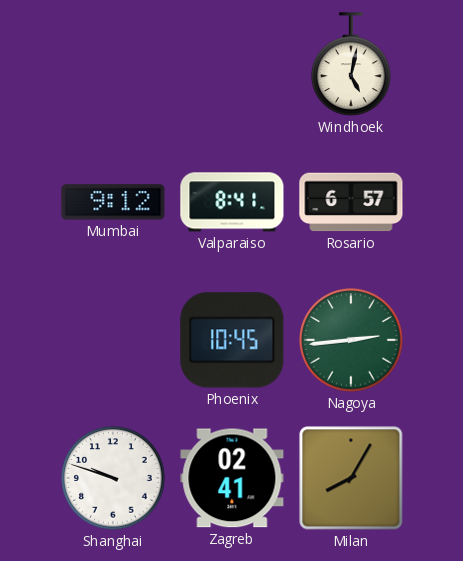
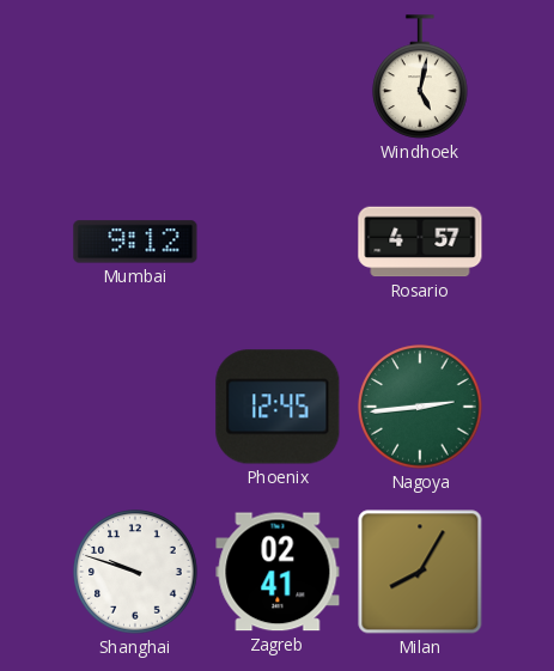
Valparaiso: 8:41 -> none (232, 202)
Rosario: 6:57 -> 4:57 (420, 242)
Phoenix: 10:45 -> 12:45 (278, 407)
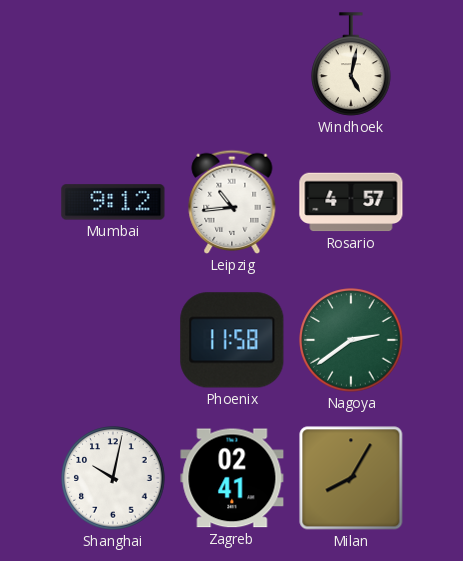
Leipzig: none -> 10:44 (232, 202)
Phoenix: 12:45 -> 11:58 (232, 340)
Nagoya: 2:44 -> 2:39 (351, 340)
Shanghai: 9:48 -> 10:02 (113, 478)
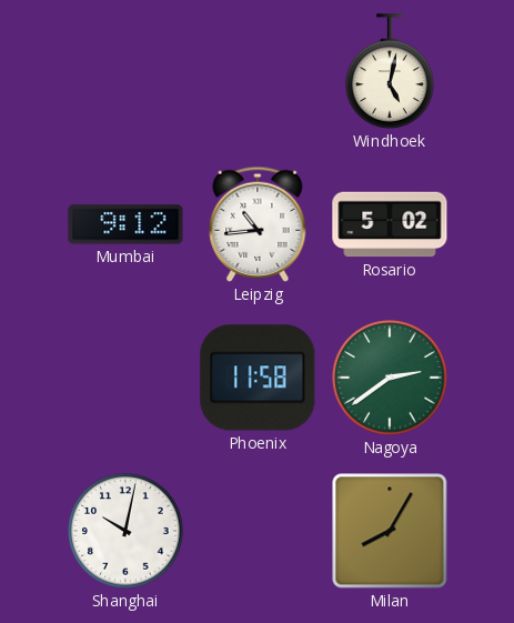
Rosario: 4:57 -> 5:02 (390, 224)
Zagreb: 02:41 -> none (232, 478)
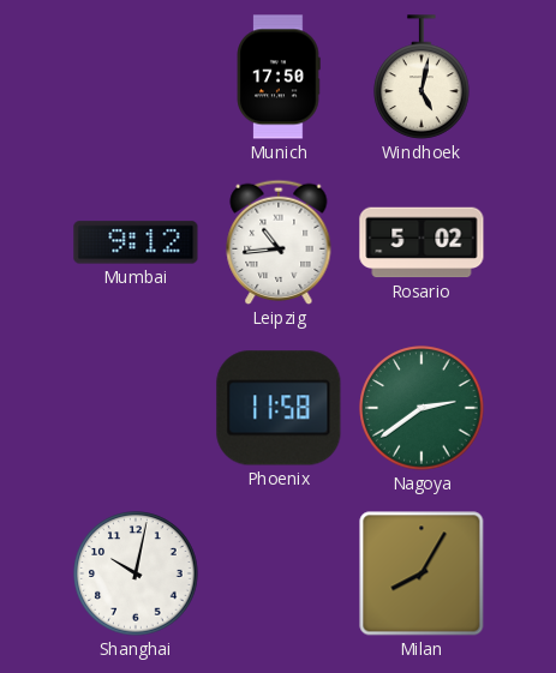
Munich: none -> 17:50 (279, 77)
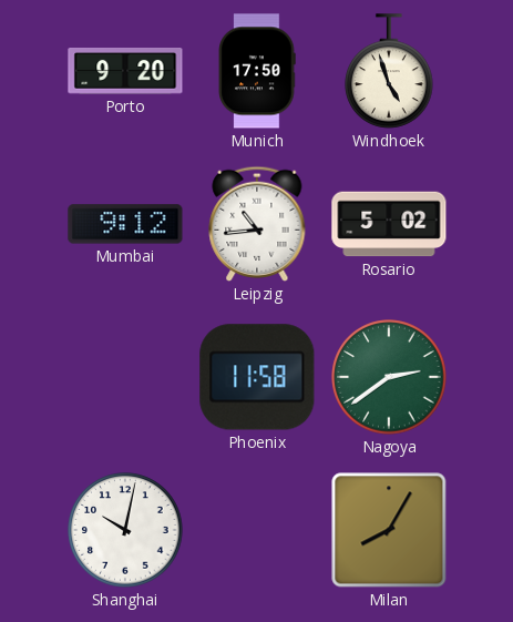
Porto: none -> 9:20 (125, 72)
Windhoek: 5:02 -> 4:57 (389, 71)
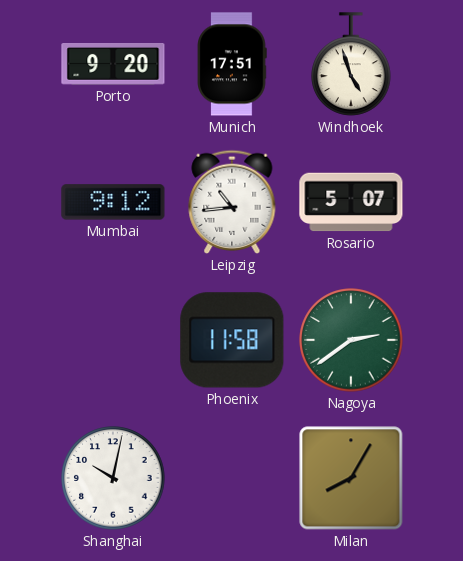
Munich: 17:50 -> 17:51 (232, 64)
Rosario: 5:02 -> 5:07 (351, 202)
